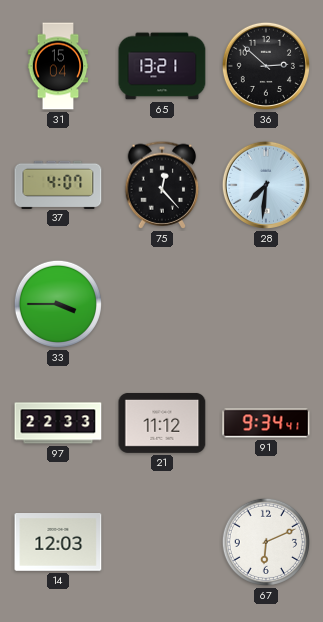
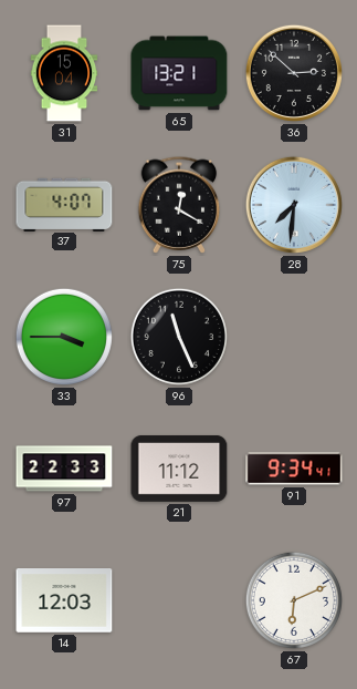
75: 12:23 -> 12:20 (179, 205)
96: none -> 11:26 (179, 337)
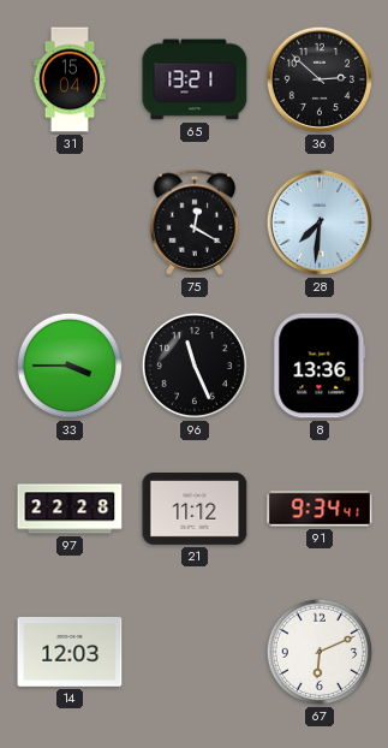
37: 4:07 -> none (64, 204)
8: none -> 13:36 (320, 366)
97: 22:33 -> 22:28 (70, 509)
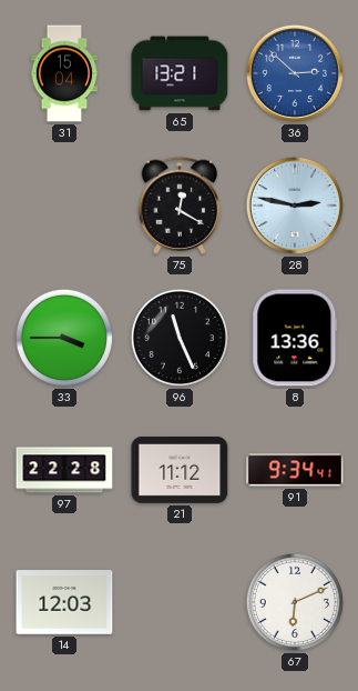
36 dial: black -> blue (295, 73)
28: 7:31 -> 2:47 (295, 206)
